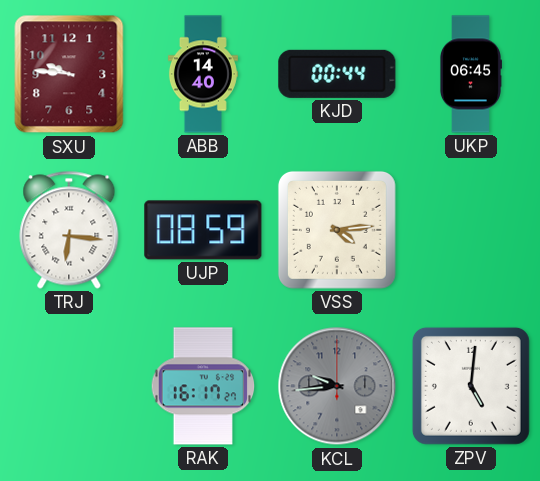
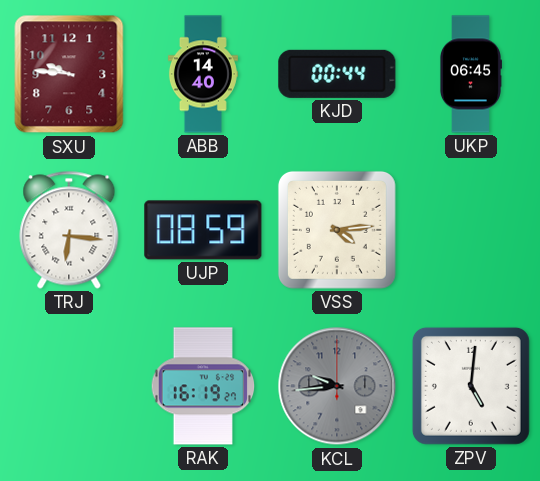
RAK: 16:17 -> 16:19 (203, 386)
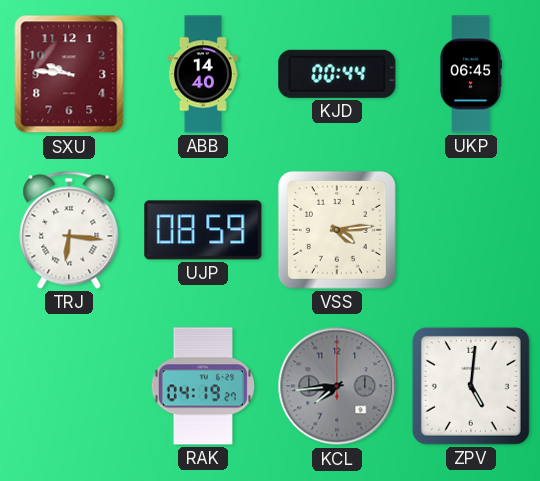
RAK: 16:19 -> 04:19 (203, 386)
KCL: 9:44 -> 7:44 (337, 386)
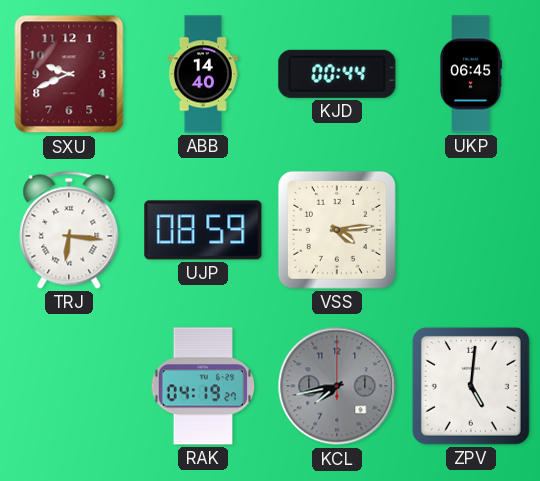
SXU: 9:46 -> 9:41 (69, 74)
KCL: 7:44 -> 7:43 (337, 386)
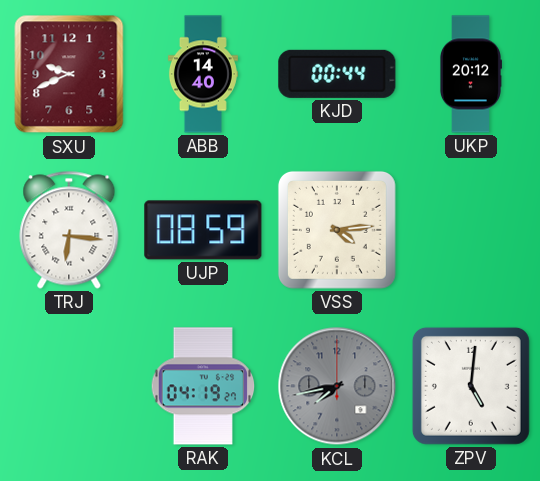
UKP: 06:45 -> 20:12 (470, 74)
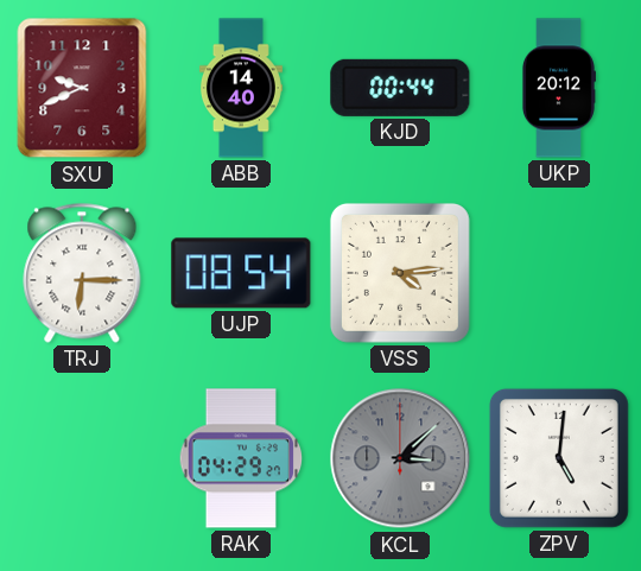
TRJ: 6:16 -> 6:15 (82, 273)
UJP: 08:59 -> 08:54 (241, 273)
RAK: 04:19 -> 04:29 (241, 458)
KCL: 7:43 -> 3:08 (400, 458)
